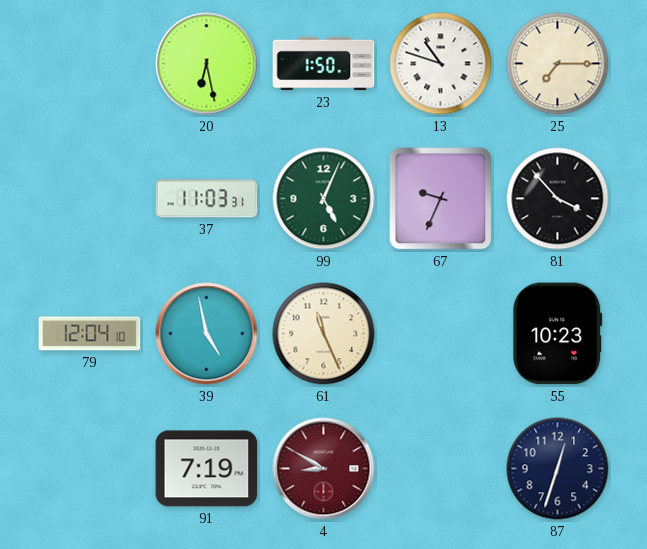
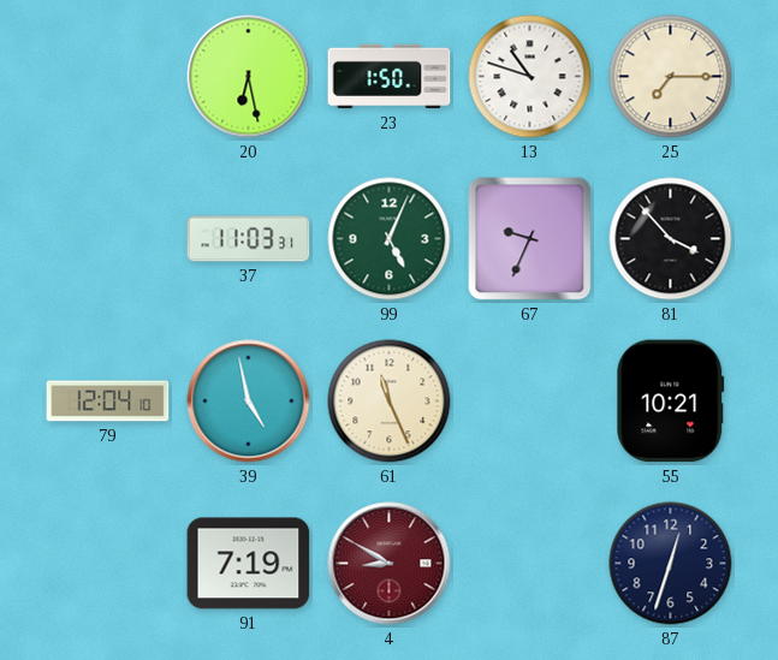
55: 10:23 -> 10:21 (671, 402)
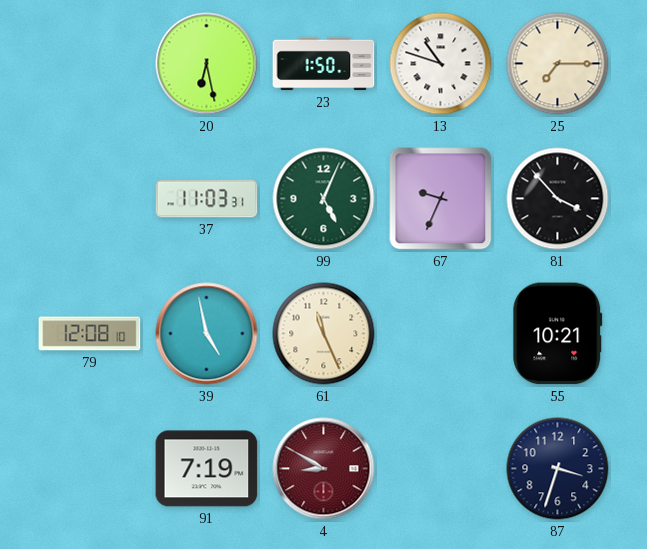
79: 12:04 -> 12:08 (90, 334)
87: 12:33 -> 3:33 (558, 469)
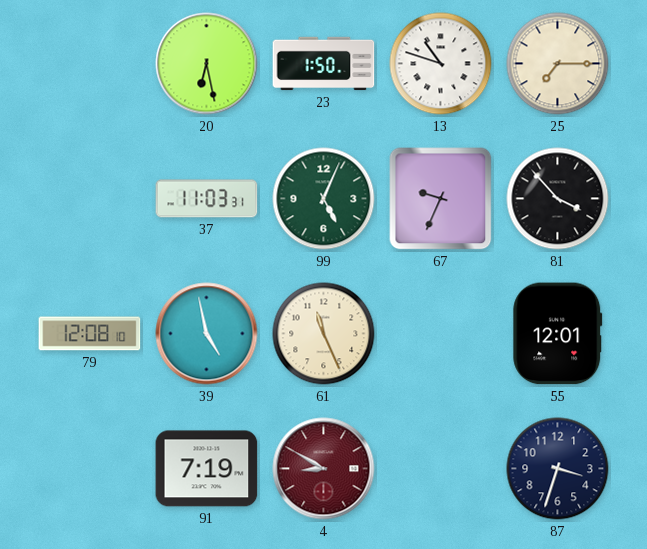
55: 10:21 -> 12:01 (558, 334)
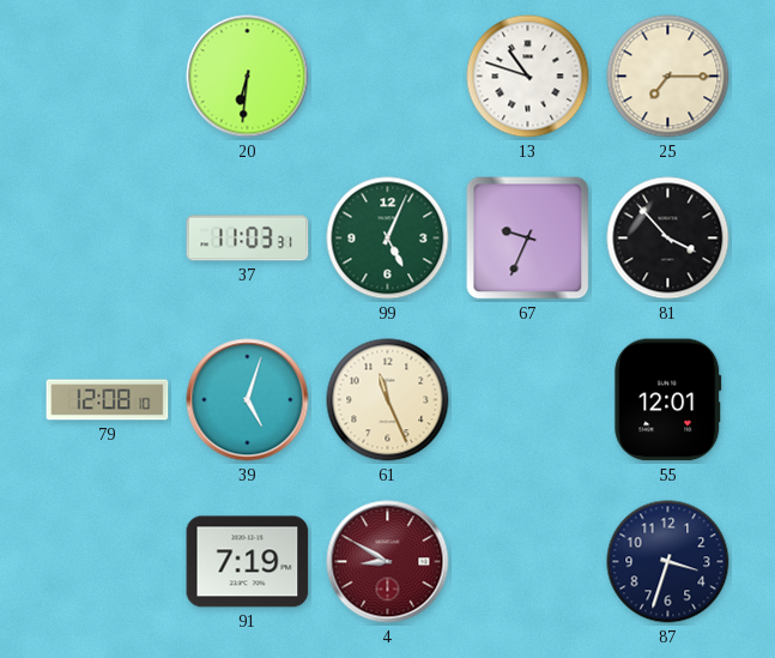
20: 6:28 -> 6:31 (248, 77)
23: 1:50 -> none (324, 64)
39: 4:58 -> 5:03 (248, 400)
